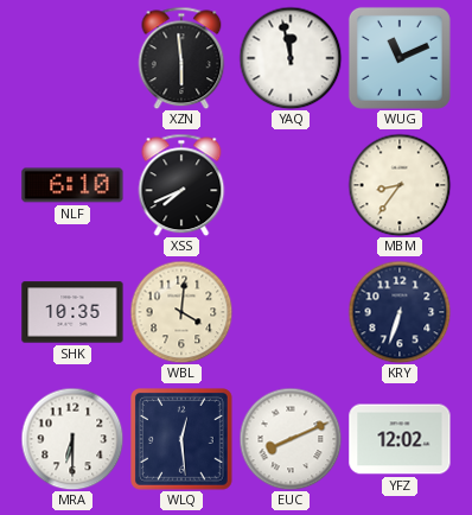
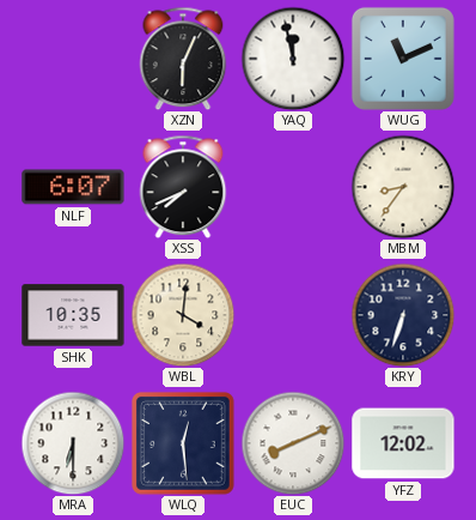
XZN: 5:59 -> 6:04 (183, 59)
NLF: 6:10 -> 6:07 (73, 187)
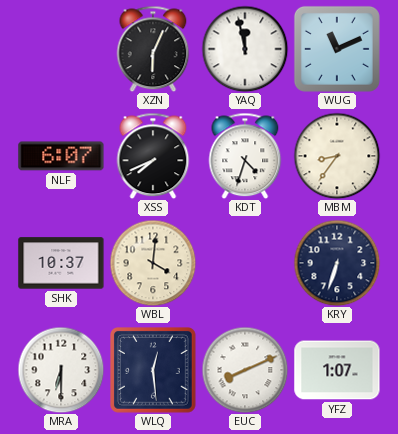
KDT: none -> 4:33 (245, 156)
SHK: 10:35 -> 10:37 (61, 263)
YFZ: 12:02 -> 1:07 (337, 370)
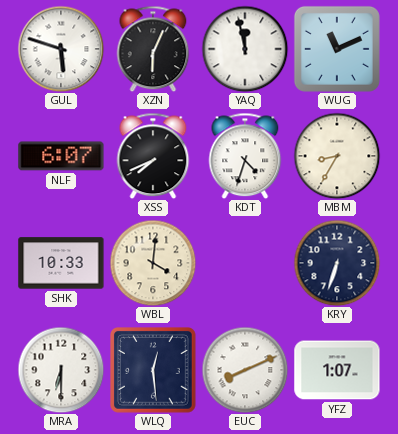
GUL: none -> 5:48 (61, 49)
MBM: 8:36 -> 8:35 (337, 156)
SHK: 10:37 -> 10:33 (61, 263)
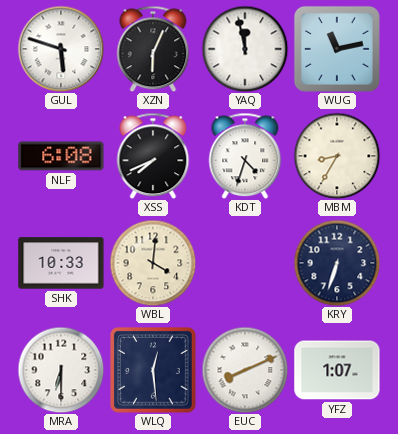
WUG: 11:11 -> 11:13 (337, 49)
NLF: 6:07 -> 6:08 (61, 156)
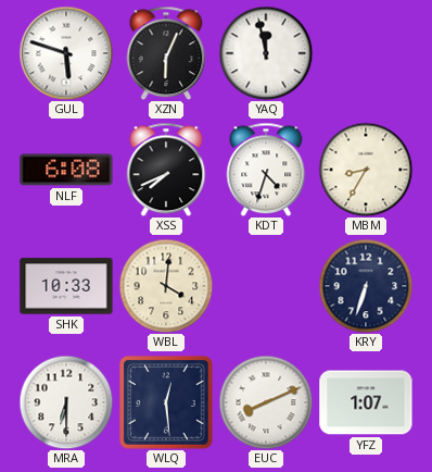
WUG: 11:13 -> none (337, 49)
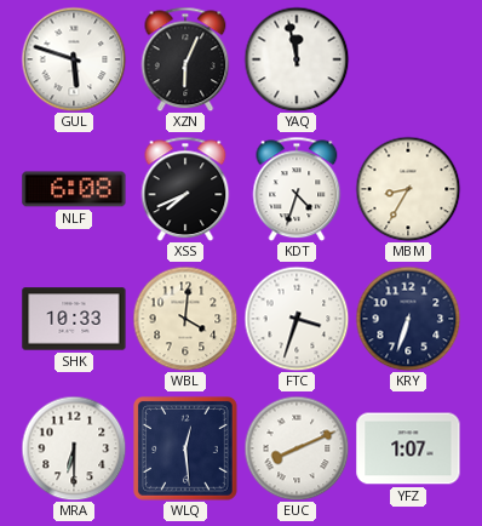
FTC: none -> 3:33 (297, 319)
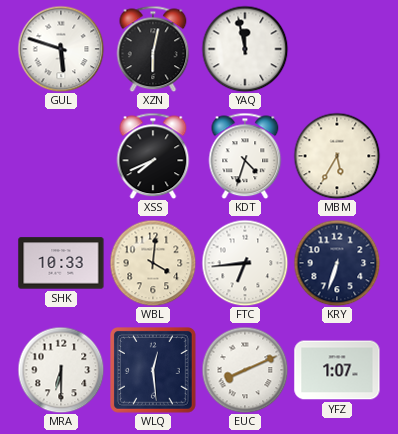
XZN: 6:04 -> 6:02 (153, 49)
NLF: 6:08 -> none (74, 189)
MBM: 8:35 -> 5:35 (337, 156)
FTC: 3:33 -> 6:44 (245, 263)
